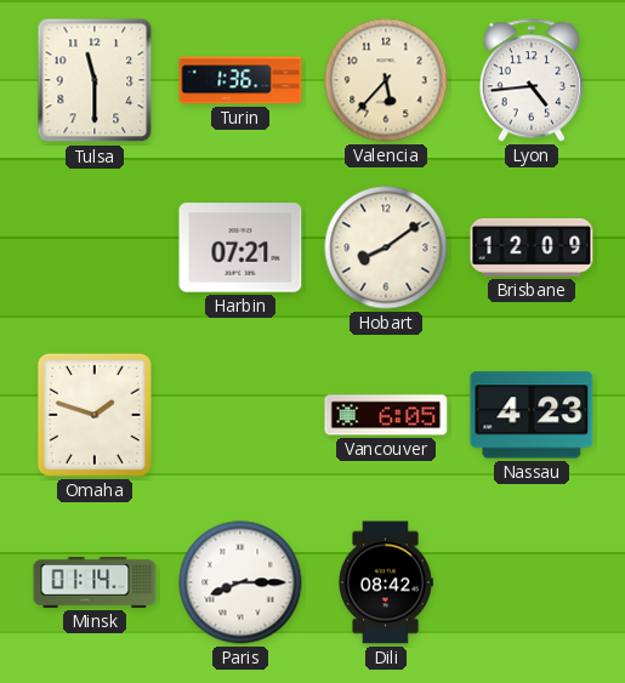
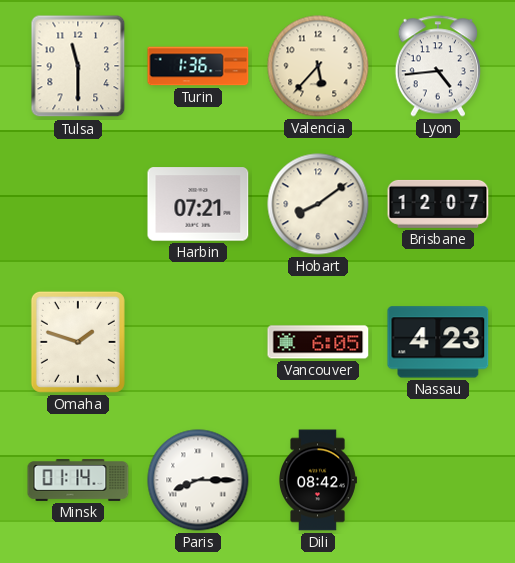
Brisbane: 12:09 -> 12:07 (438, 204)
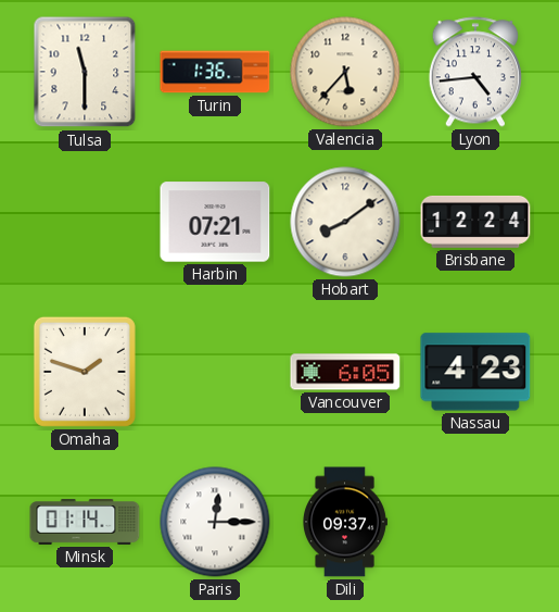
Brisbane: 12:07 -> 12:24 (475, 222)
Paris: 8:15 -> 12:15 (215, 522)
Dili: 08:42 -> 09:37 (345, 522)
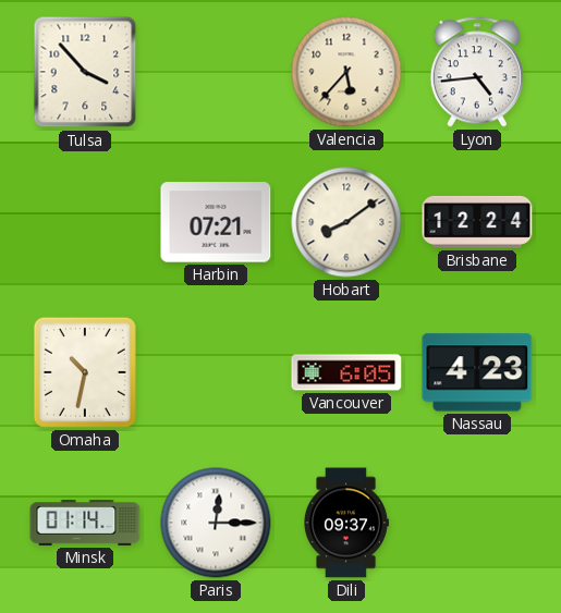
Tulsa: 11:30 -> 3:53 (85, 72)
Turin: 1:36 -> none (215, 72)
Omaha: 1:48 -> 10:32 (85, 372)
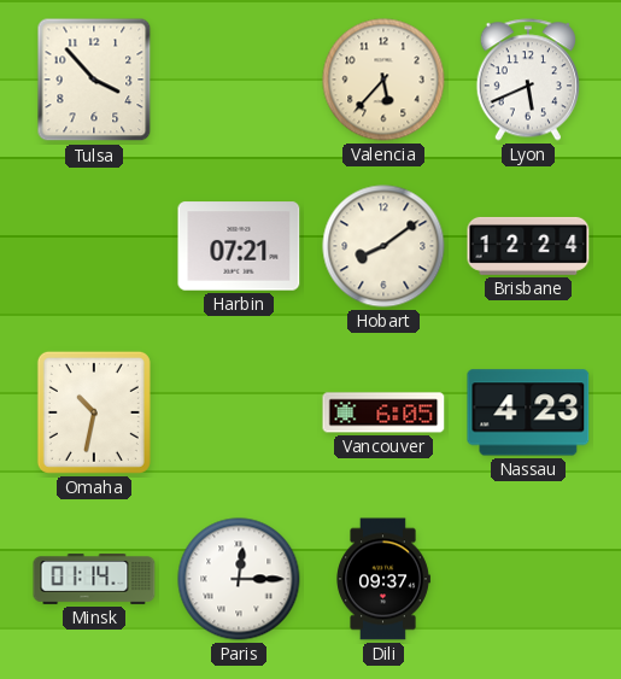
Lyon: 4:44 -> 5:41 (527, 80)
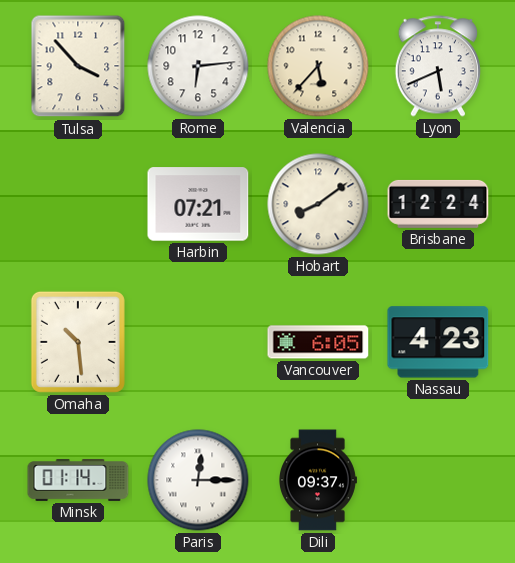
Rome: none -> 6:14 (198, 66)
Omaha: 10:32 -> 10:29 (78, 342)
